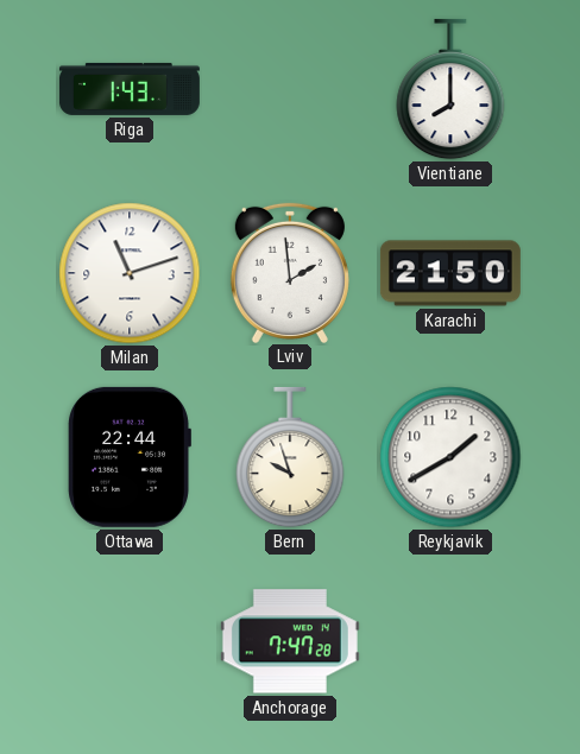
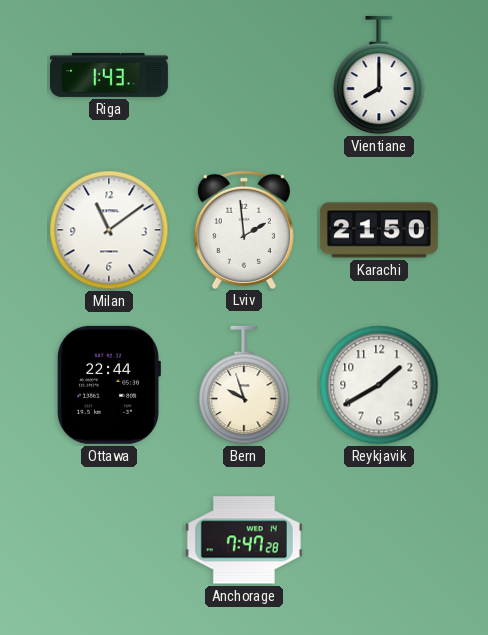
Milan: 11:12 -> 11:09 (109, 230)
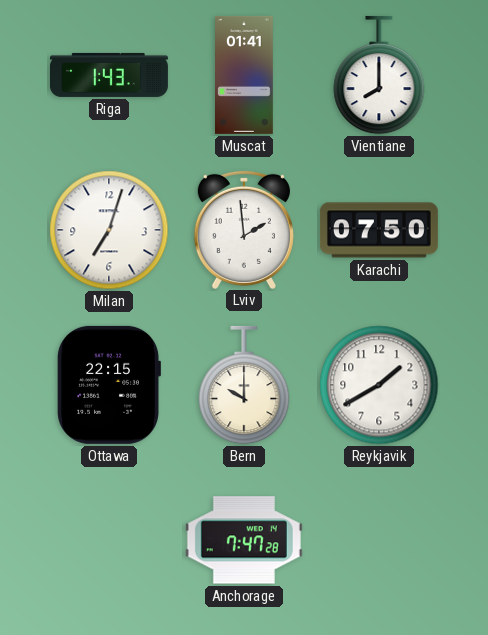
Muscat: none -> 01:41 (245, 75)
Milan: 11:09 -> 7:03 (109, 230)
Karachi: 21:50 -> 07:50 (379, 230)
Ottawa: 22:44 -> 22:15 (109, 385)
Bern: 9:57 -> 10:00 (244, 385)
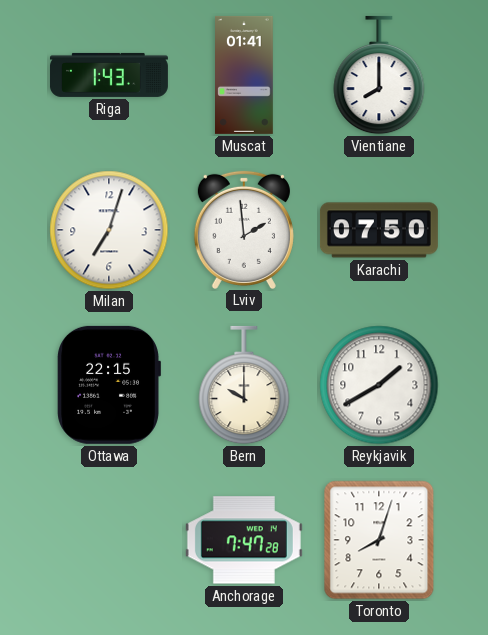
Toronto: none -> 8:03 (379, 540)
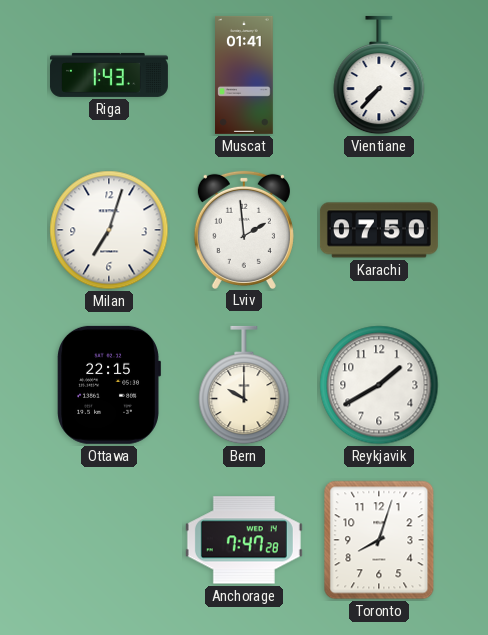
Vientiane: 8:00 -> 7:37 (379, 75)
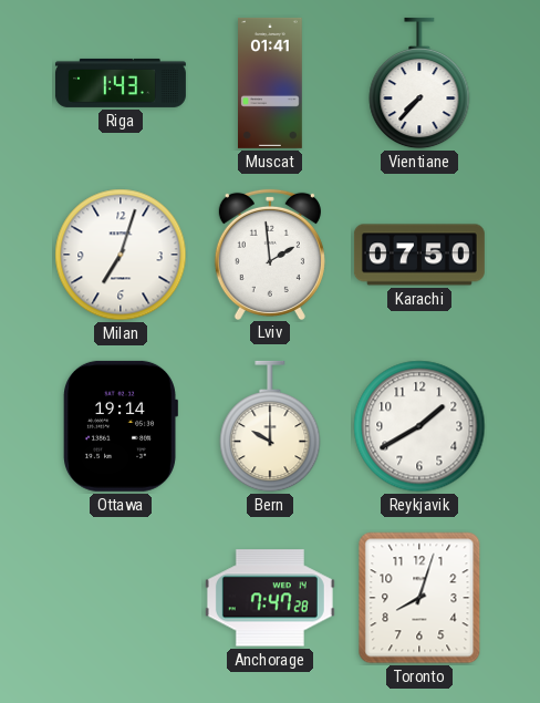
Ottawa: 22:15 -> 19:14 (121, 426)
